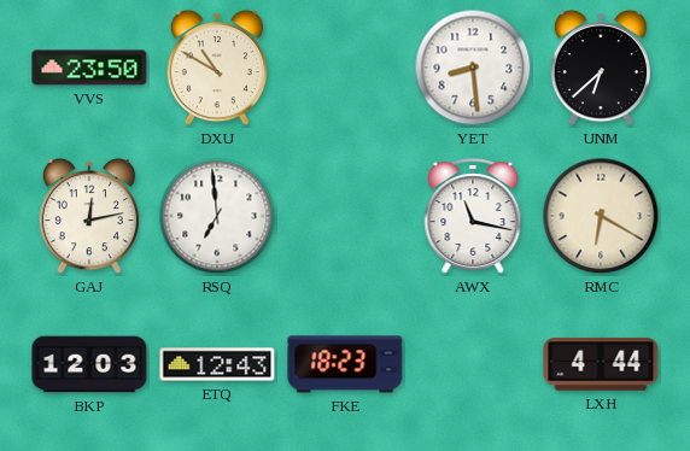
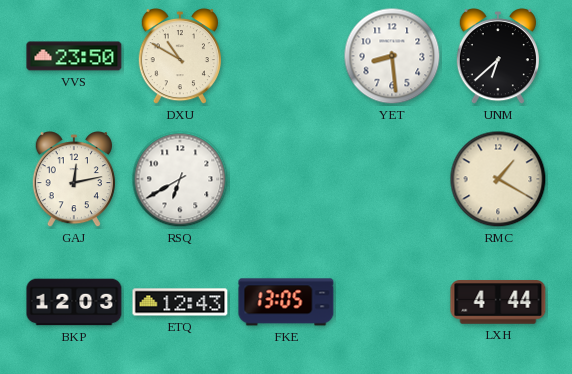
RSQ: 6:59 -> 6:40 (180, 179)
AWX: 11:17 -> none (473, 216)
RMC: 6:20 -> 1:20 (498, 179)
FKE: 18:23 -> 13:05 (286, 302)
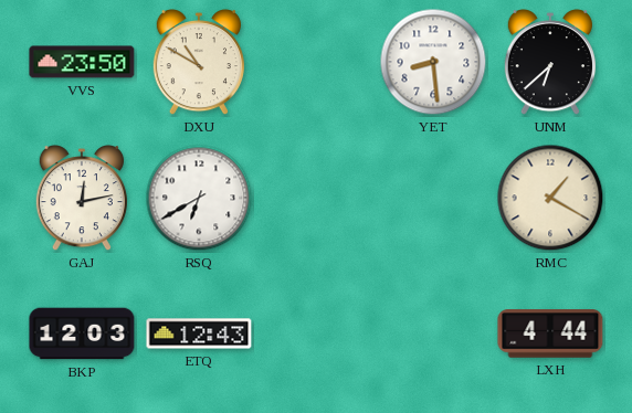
FKE: 13:05 -> none (286, 302)
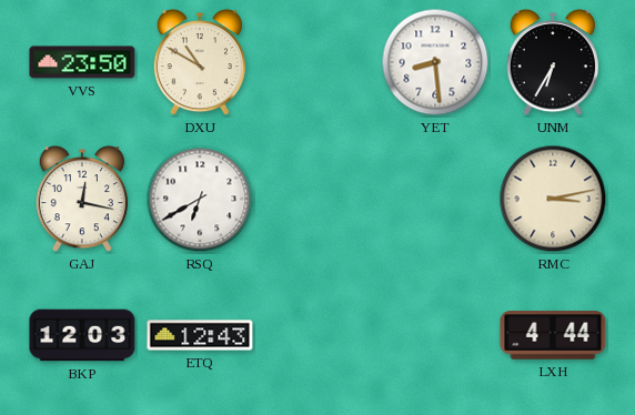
UNM: 6:38 -> 6:35 (553, 63)
GAJ: 12:13 -> 12:17 (82, 200)
RMC: 1:20 -> 3:13 (553, 199)
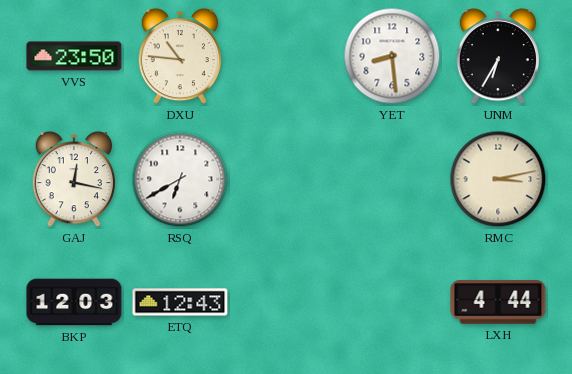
DXU: 10:50 -> 10:46 (180, 57)
